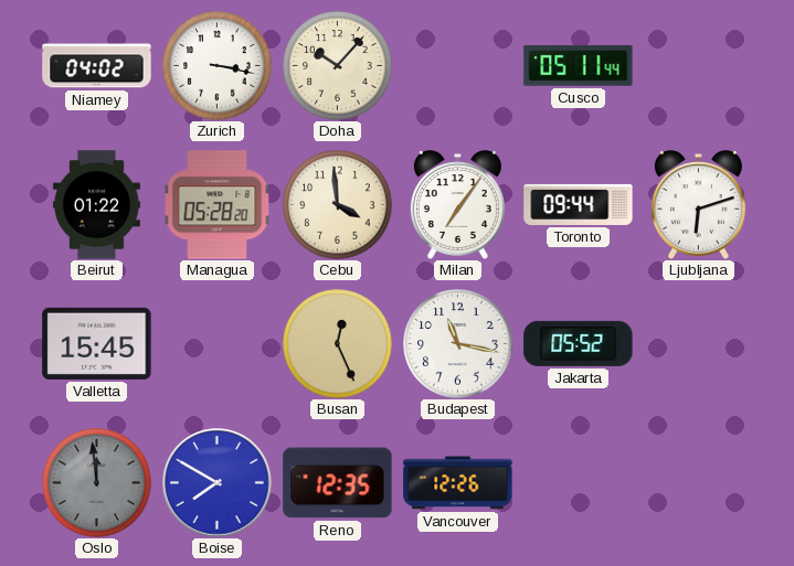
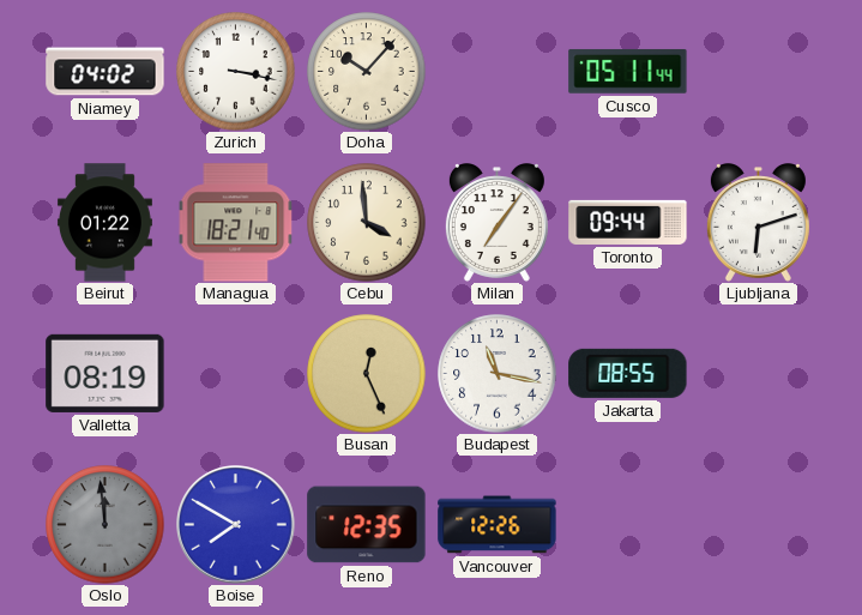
Managua: 05:28 -> 18:21 (236, 223)
Valletta: 15:45 -> 08:19 (106, 373)
Jakarta: 05:52 -> 08:55 (628, 373)
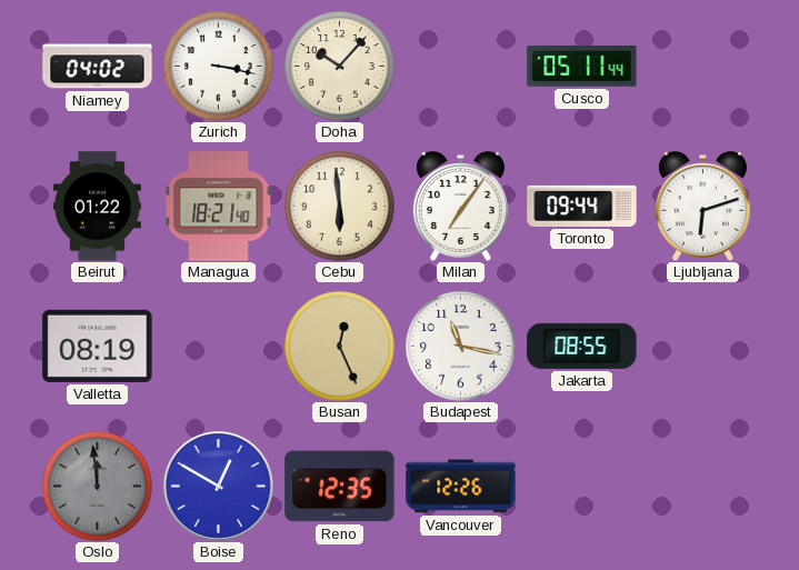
Cebu: 3:59 -> 5:59 (340, 207)
Boise: 7:50 -> 12:50 (219, 487)
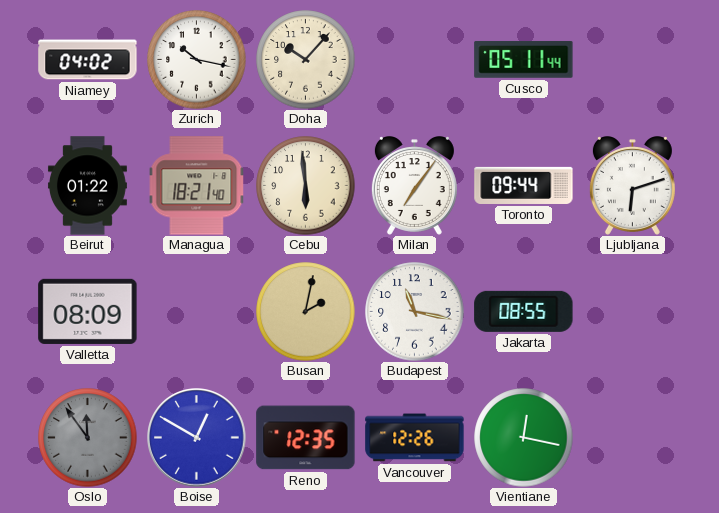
Zurich: 3:17 -> 10:17 (197, 60)
Valletta: 08:19 -> 08:09 (88, 311)
Busan: 12:26 -> 2:02 (306, 312)
Oslo: 11:59 -> 11:54 (88, 438)
Vientiane: none -> 12:17 (524, 438)
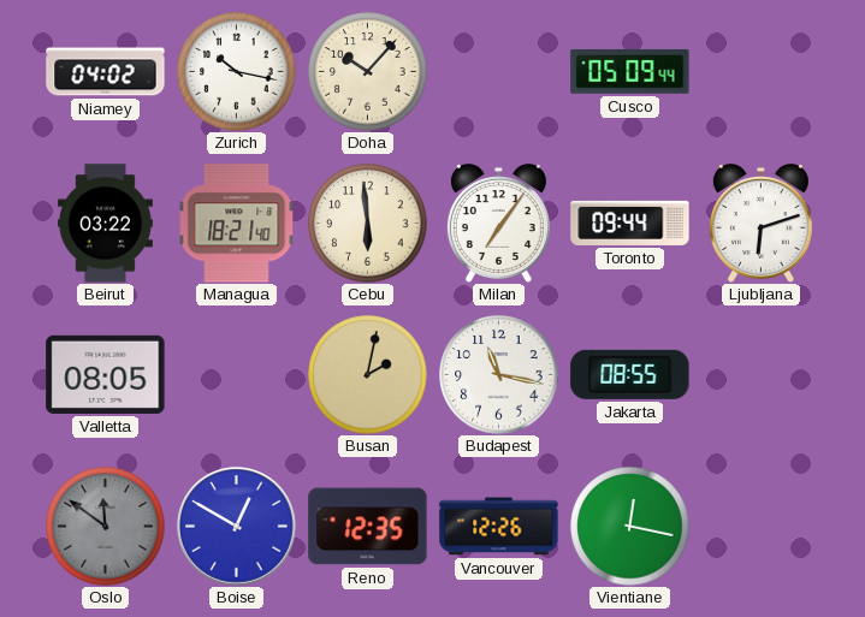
Cusco: 05:11 -> 05:09 (630, 72)
Beirut: 01:22 -> 03:22 (105, 224)
Valletta: 08:09 -> 08:05 (106, 374)
Oslo: 11:54 -> 11:51 (106, 527)
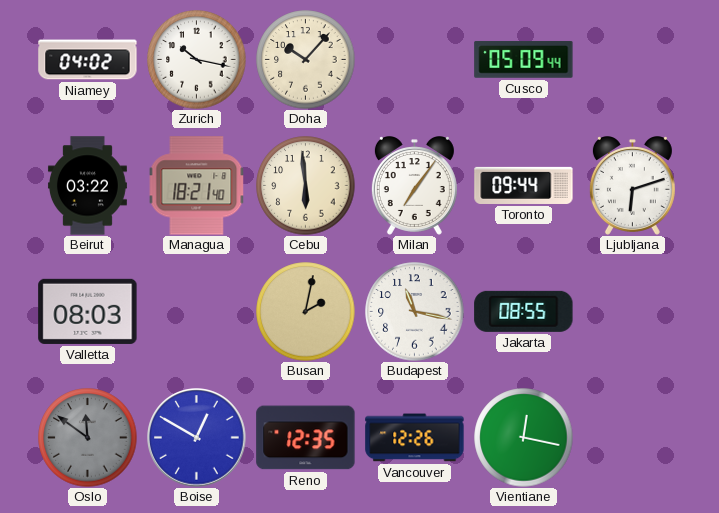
Valletta: 08:05 -> 08:03 (88, 311)
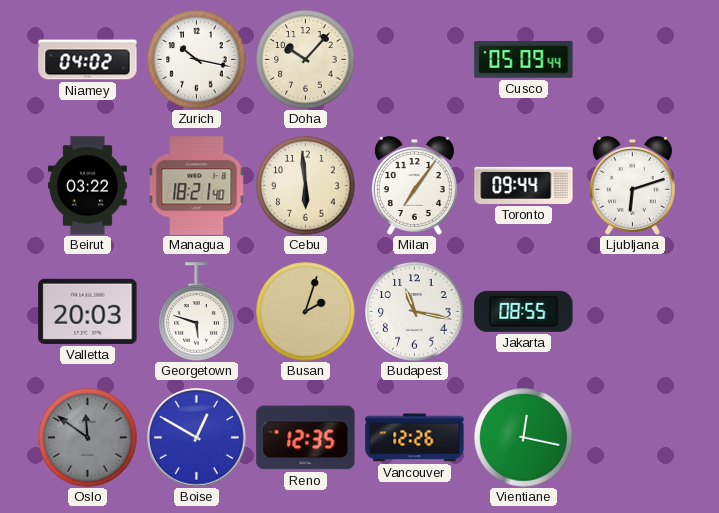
Valletta: 08:03 -> 20:03 (88, 311)
Georgetown: none -> 5:48 (197, 312)
Busan: 2:02 -> 2:03 (306, 312)
